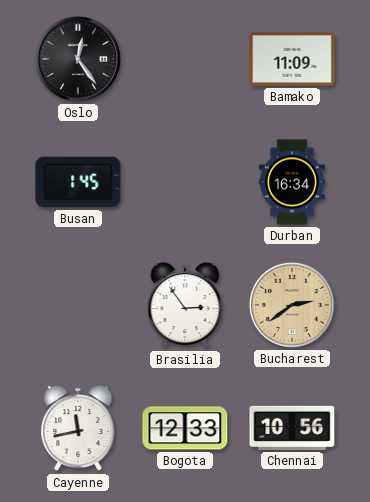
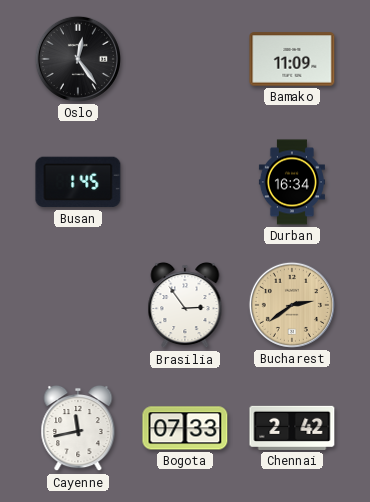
Bogota: 12:33 -> 07:33 (185, 428)
Chennai: 10:56 -> 2:42 (292, 428)
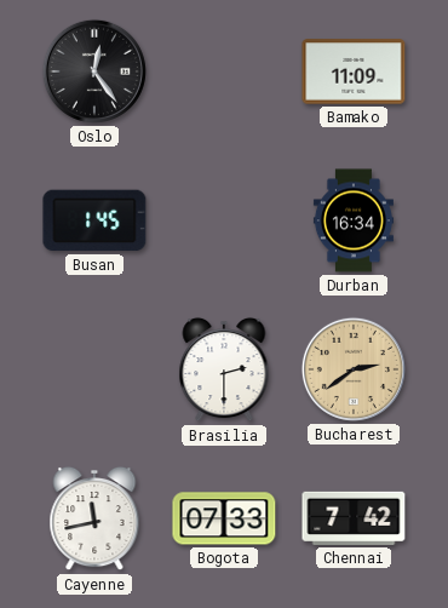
Brasilia: 2:54 -> 2:30 (224, 369)
Chennai: 2:42 -> 7:42 (354, 518)
